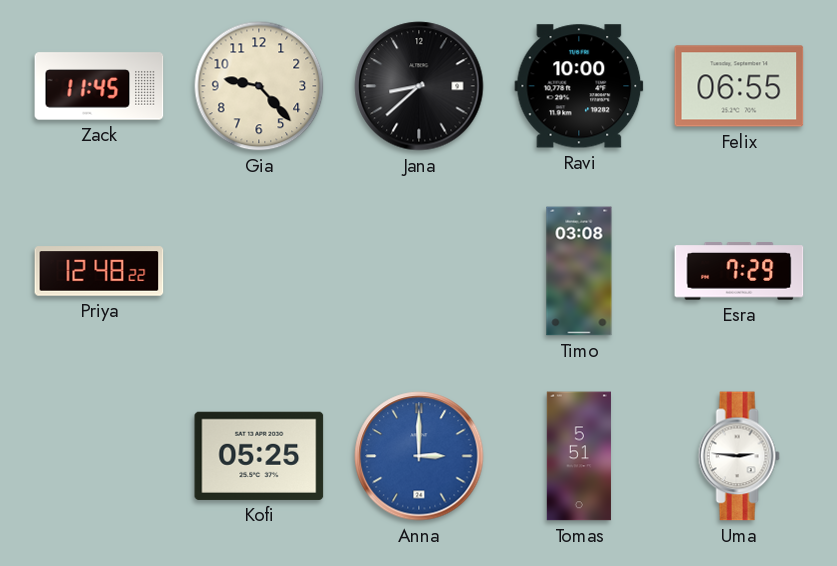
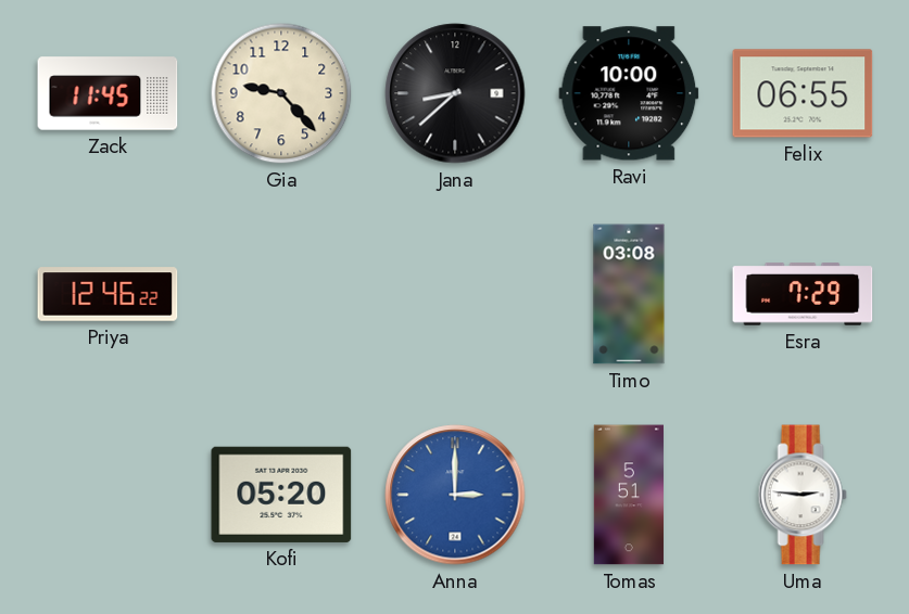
Priya: 12:48 -> 12:46 (108, 294)
Kofi: 05:25 -> 05:20 (281, 495)
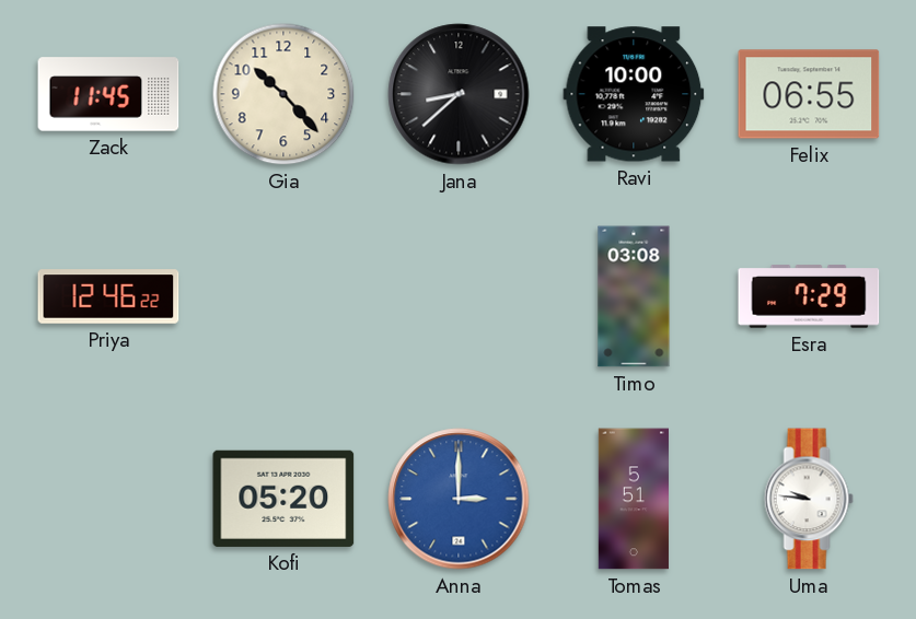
Gia: 9:23 -> 10:23 (283, 94)
Uma: 2:46 -> 9:46 (809, 499)
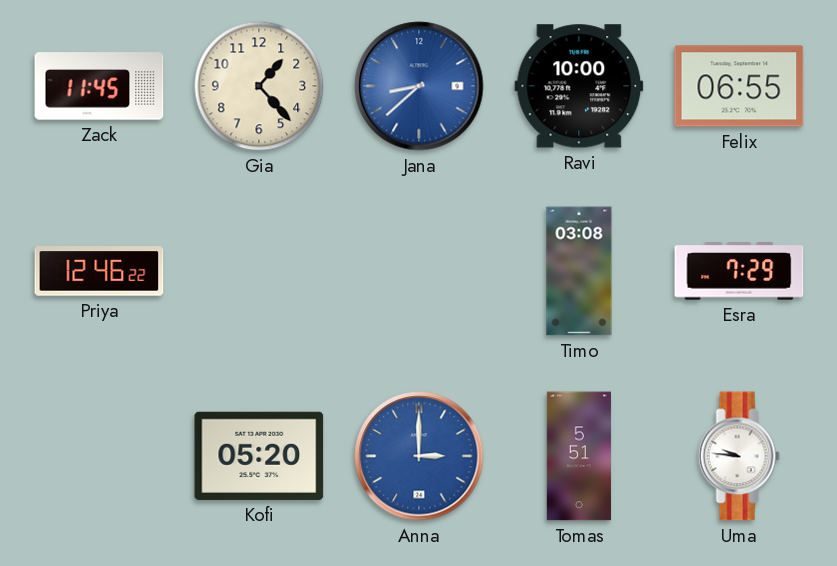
Gia: 10:23 -> 1:23 (259, 86)
Jana dial: black -> blue (419, 86)
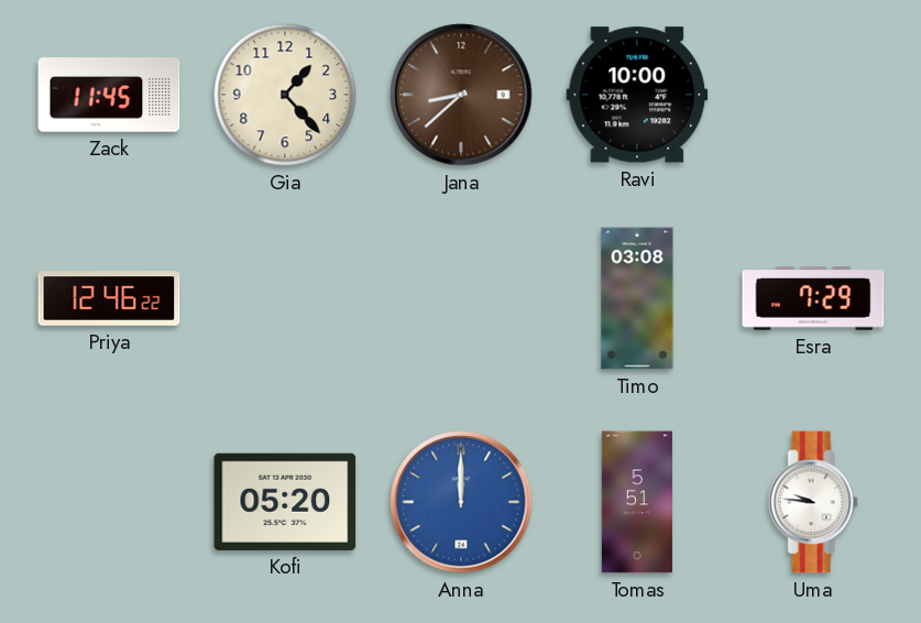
Jana dial: blue -> brown (461, 95)
Felix: 06:55 -> none (739, 86)
Anna: 3:00 -> 12:00 (461, 502)
